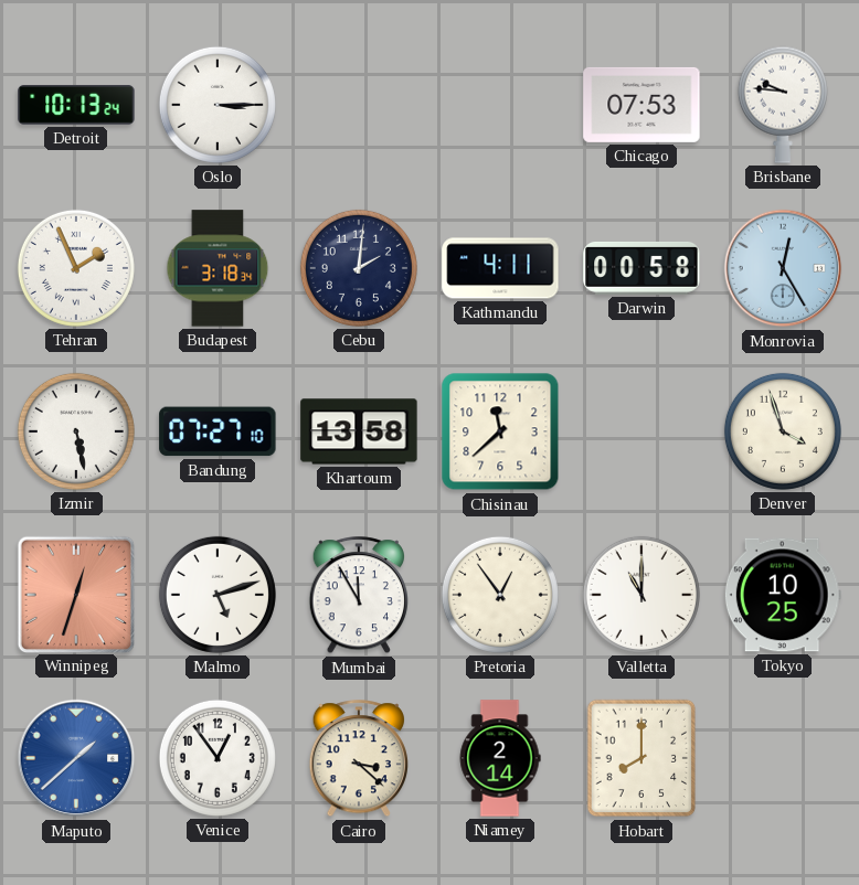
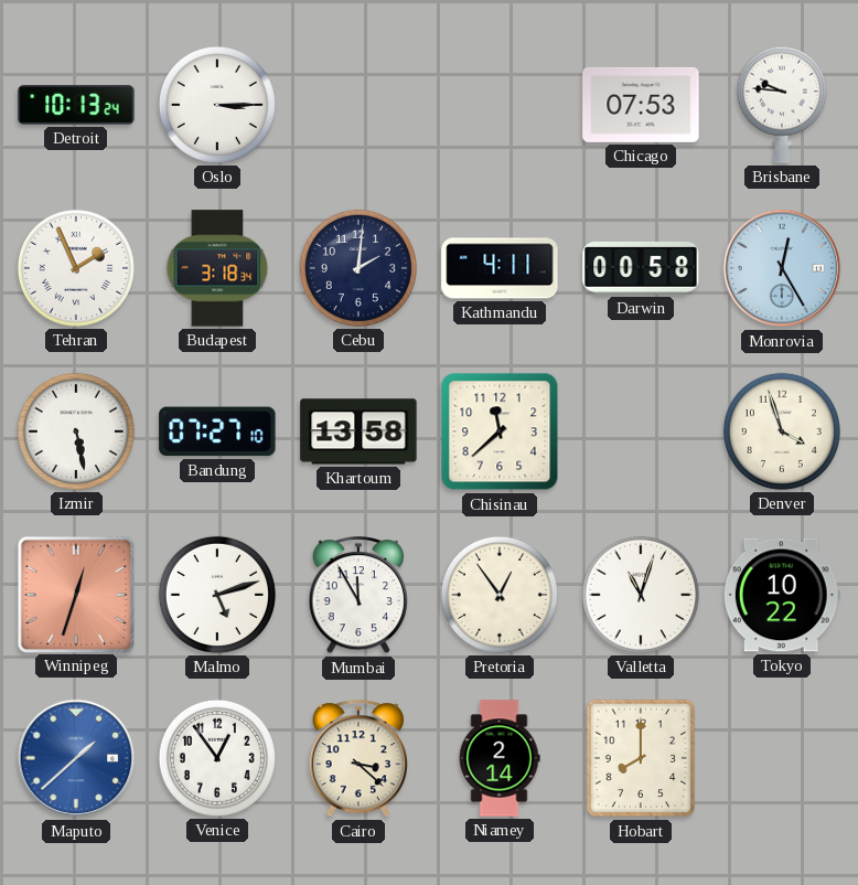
Valletta: 11:00 -> 11:03 (641, 595)
Tokyo: 10:25 -> 10:22 (782, 595)
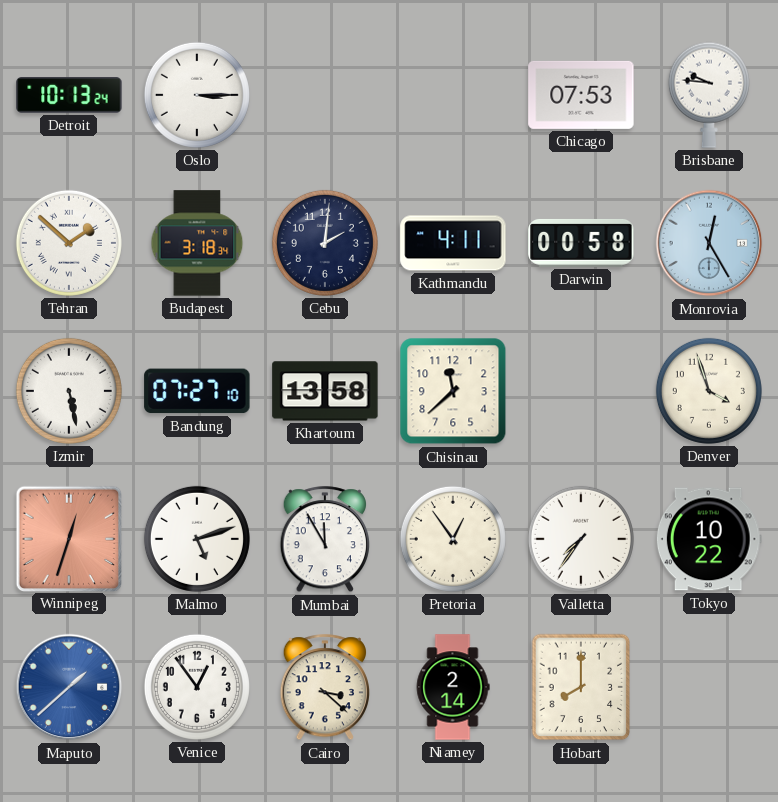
Tehran: 1:56 -> 1:52 (69, 243)
Valletta: 11:03 -> 7:36 (581, 539)
